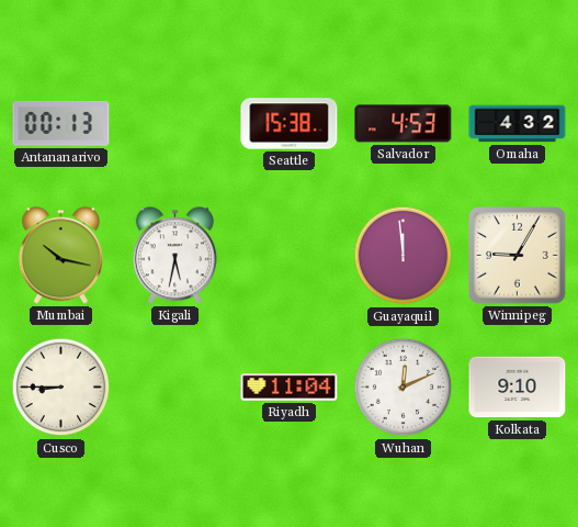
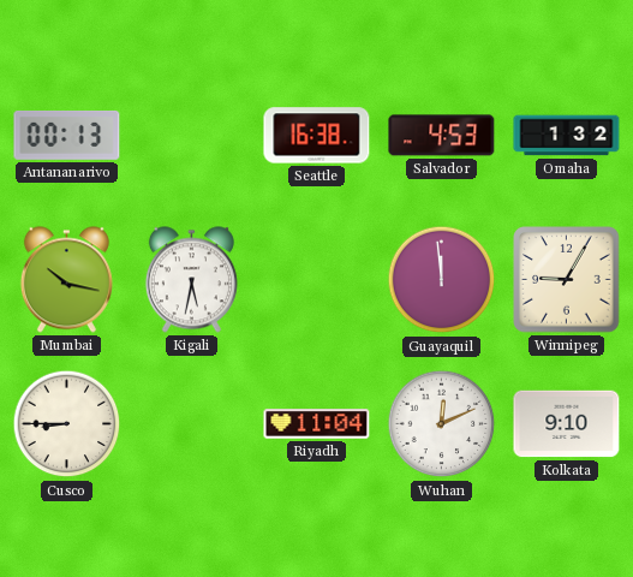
Seattle: 15:38 -> 16:38 (317, 136)
Omaha: 4:32 -> 1:32 (567, 136)
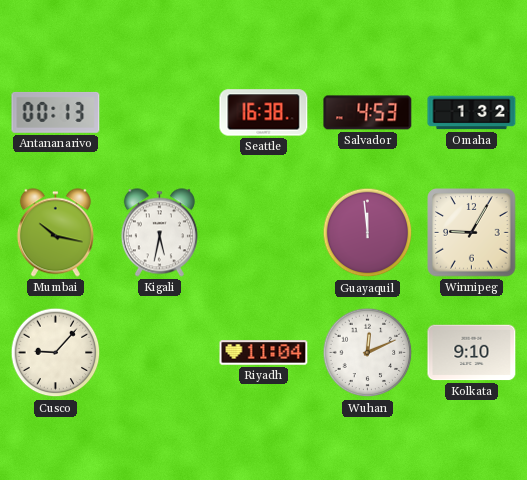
Cusco: 8:45 -> 9:07 (56, 353)
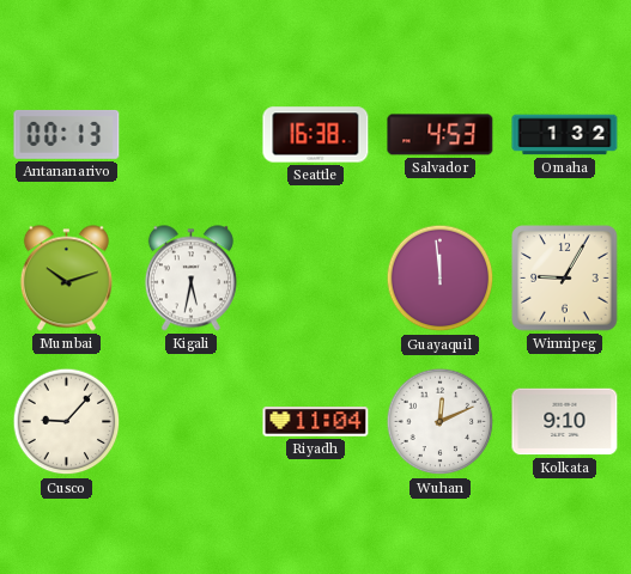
Mumbai: 10:17 -> 10:12 (66, 279)
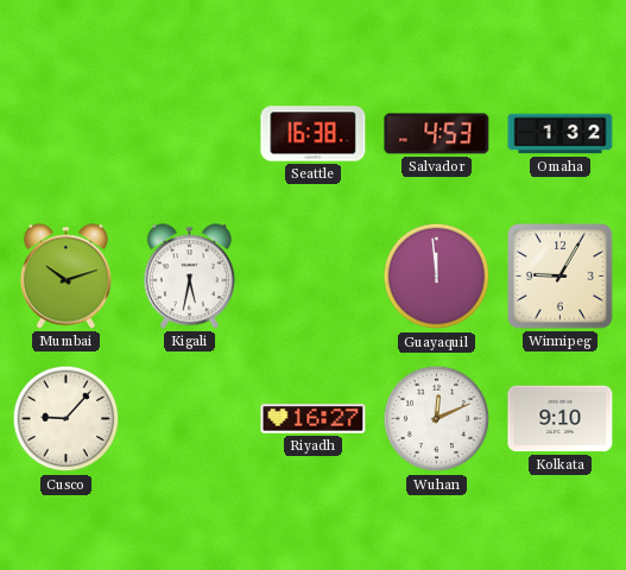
Antananarivo: 00:13 -> none (67, 134)
Riyadh: 11:04 -> 16:27 (314, 419)
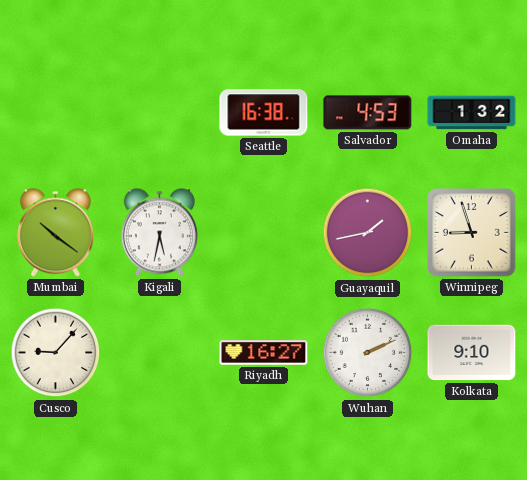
Mumbai: 10:12 -> 10:21 (55, 233)
Guayaquil: 11:59 -> 1:43 (368, 233)
Winnipeg: 9:05 -> 8:57 (472, 233)
Wuhan: 12:11 -> 2:11 (368, 353)
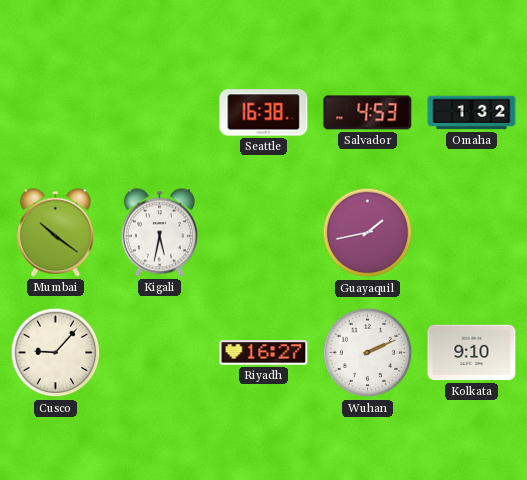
Winnipeg: 8:57 -> none (472, 233)
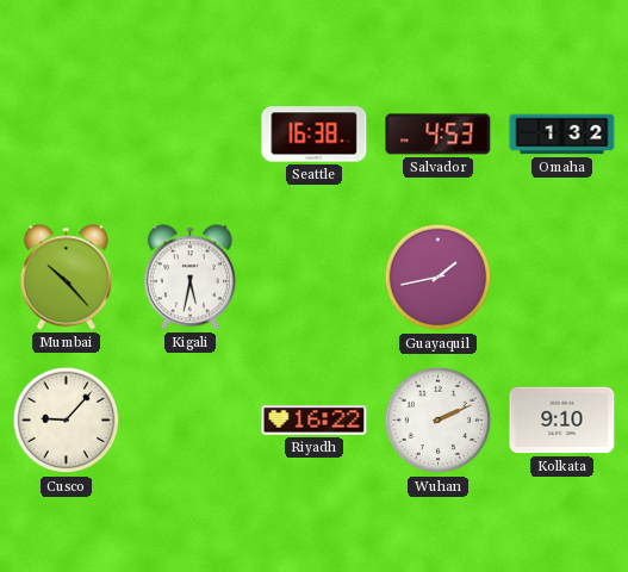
Mumbai: 10:21 -> 10:23 (66, 278)
Riyadh: 16:27 -> 16:22 (315, 421)
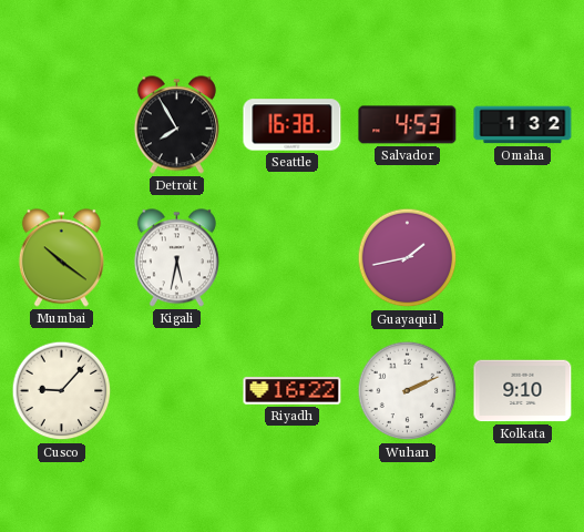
Detroit: none -> 7:55 (176, 125)
Mumbai: 10:23 -> 10:21 (61, 258)
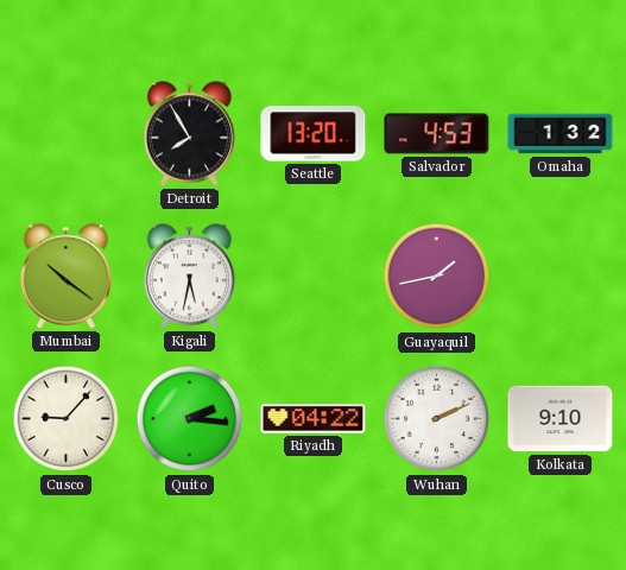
Seattle: 16:38 -> 13:20 (314, 134)
Quito: none -> 2:16 (190, 419)
Riyadh: 16:22 -> 04:22 (314, 419)
